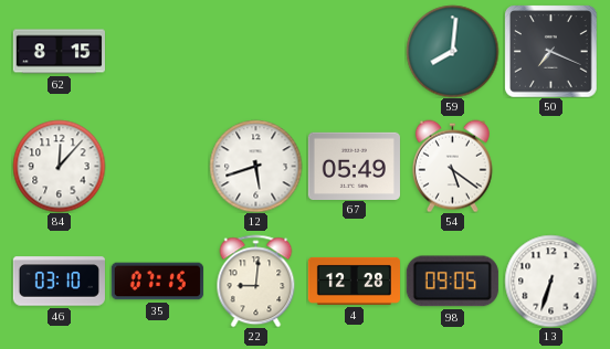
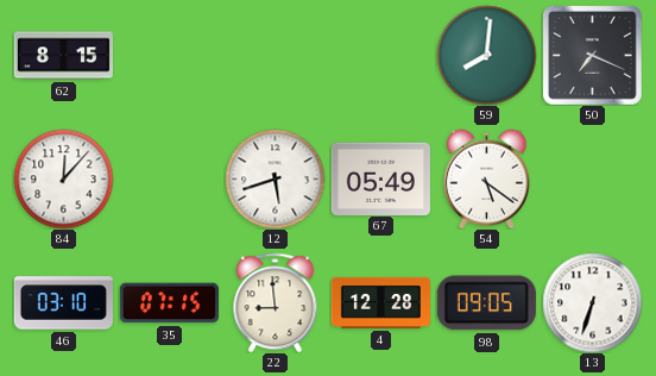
22: 9:01 -> 8:59 (276, 302)
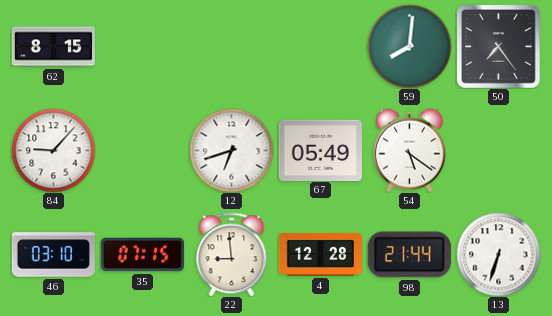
50: 7:19 -> 7:24 (498, 46)
84: 12:07 -> 9:07 (53, 150)
12: 5:42 -> 6:42 (231, 150)
98: 09:05 -> 21:44 (409, 255)
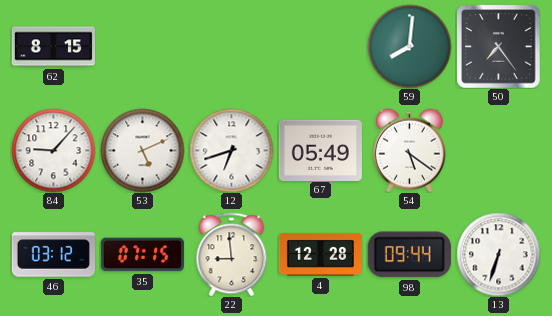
53: none -> 5:11 (142, 150)
46: 03:10 -> 03:12 (53, 255)
98: 21:44 -> 09:44 (409, 255)
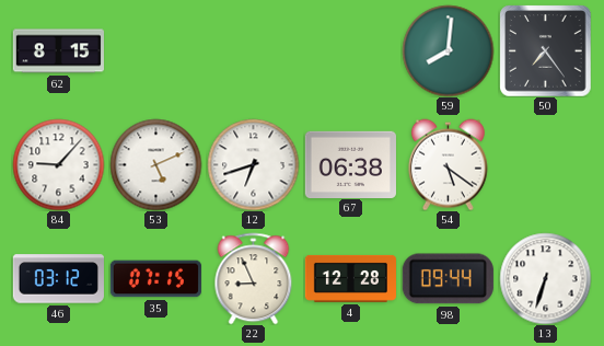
67: 05:49 -> 06:38 (350, 164)
22: 8:59 -> 8:56 (254, 278)
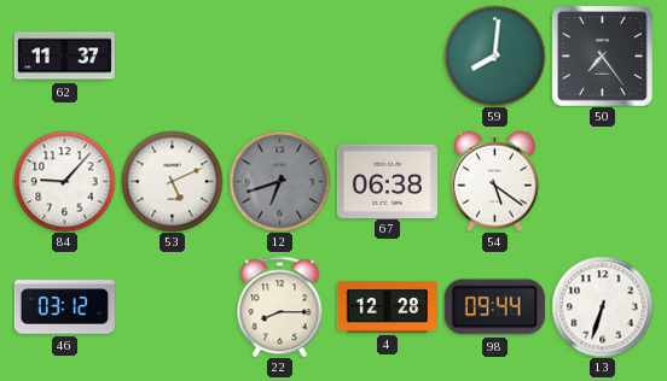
62: 8:15 -> 11:37 (64, 57)
12 dial: white -> grey (279, 181)
35: 07:15 -> none (155, 279)
22: 8:56 -> 8:15 (280, 306)
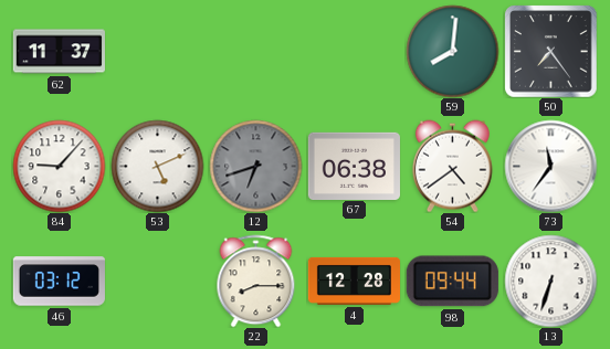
54: 5:21 -> 4:39 (452, 166)
73: none -> 11:36 (550, 166)
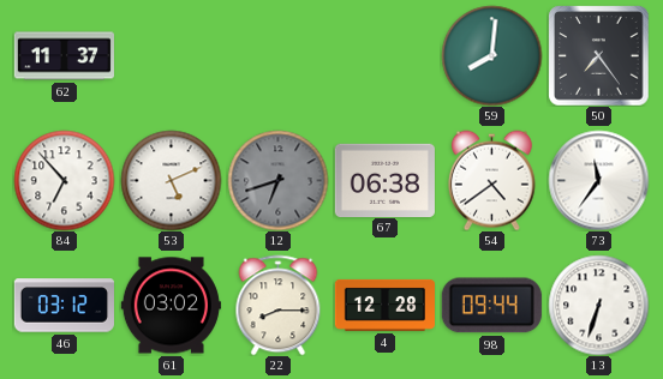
84: 9:07 -> 6:53 (64, 180)
61: none -> 03:02 (171, 306)
